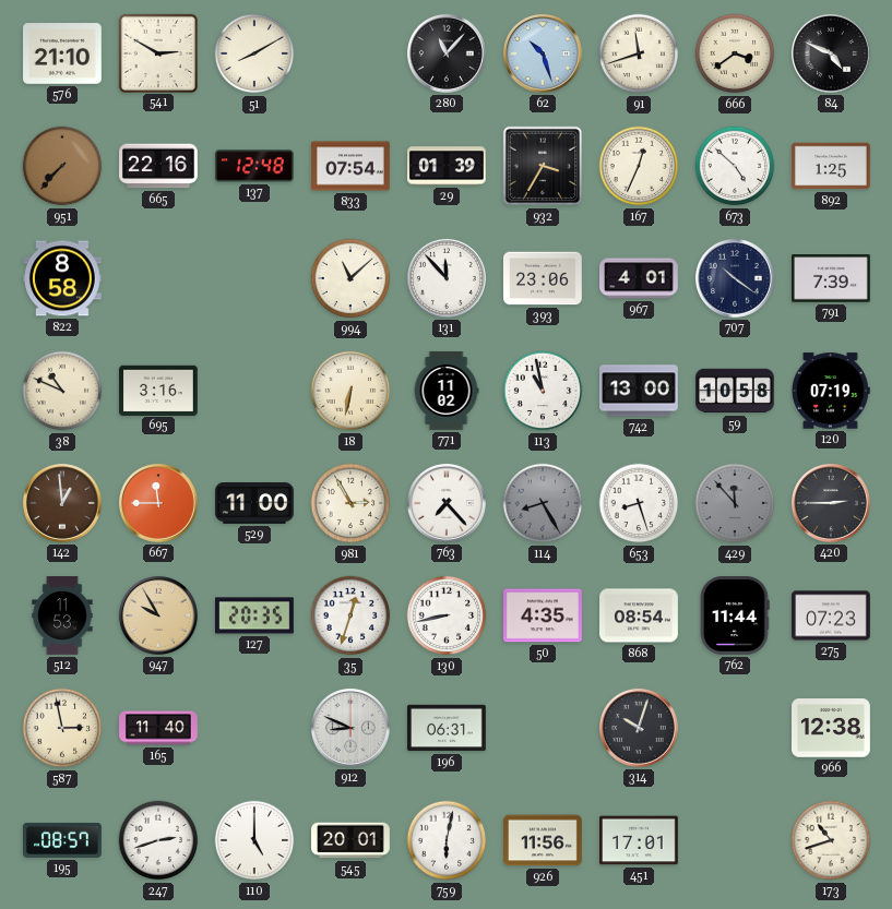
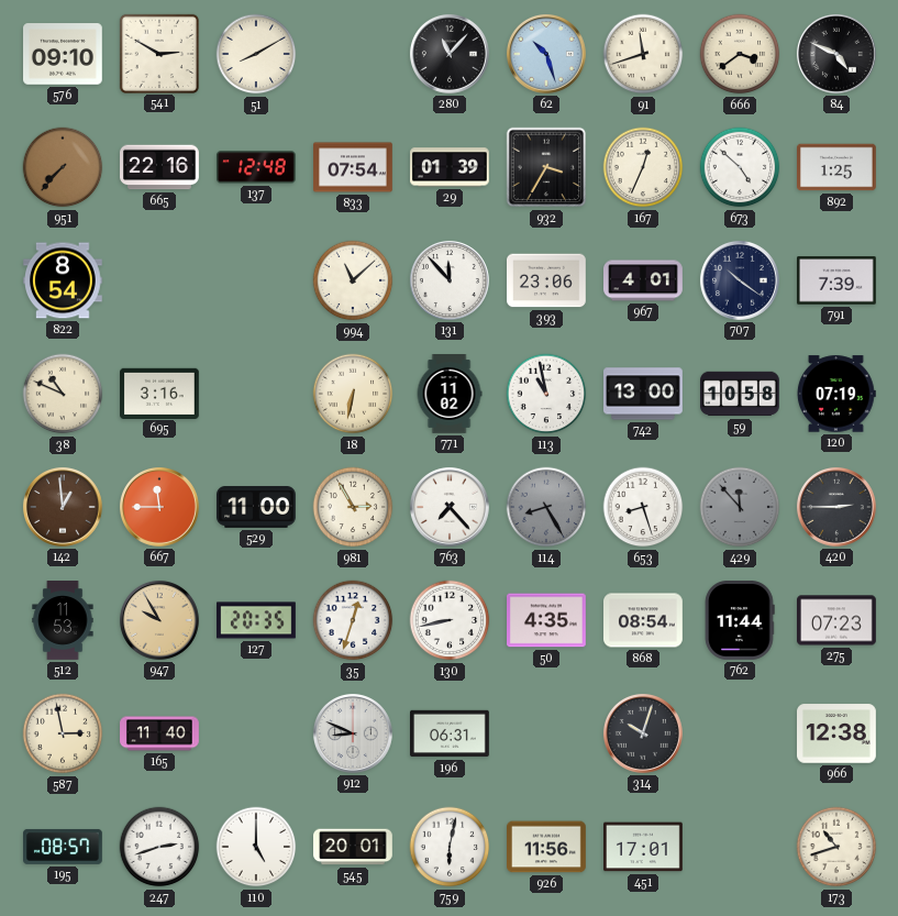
576: 21:10 -> 09:10 (64, 54)
822: 8:58 -> 8:54 (64, 280)
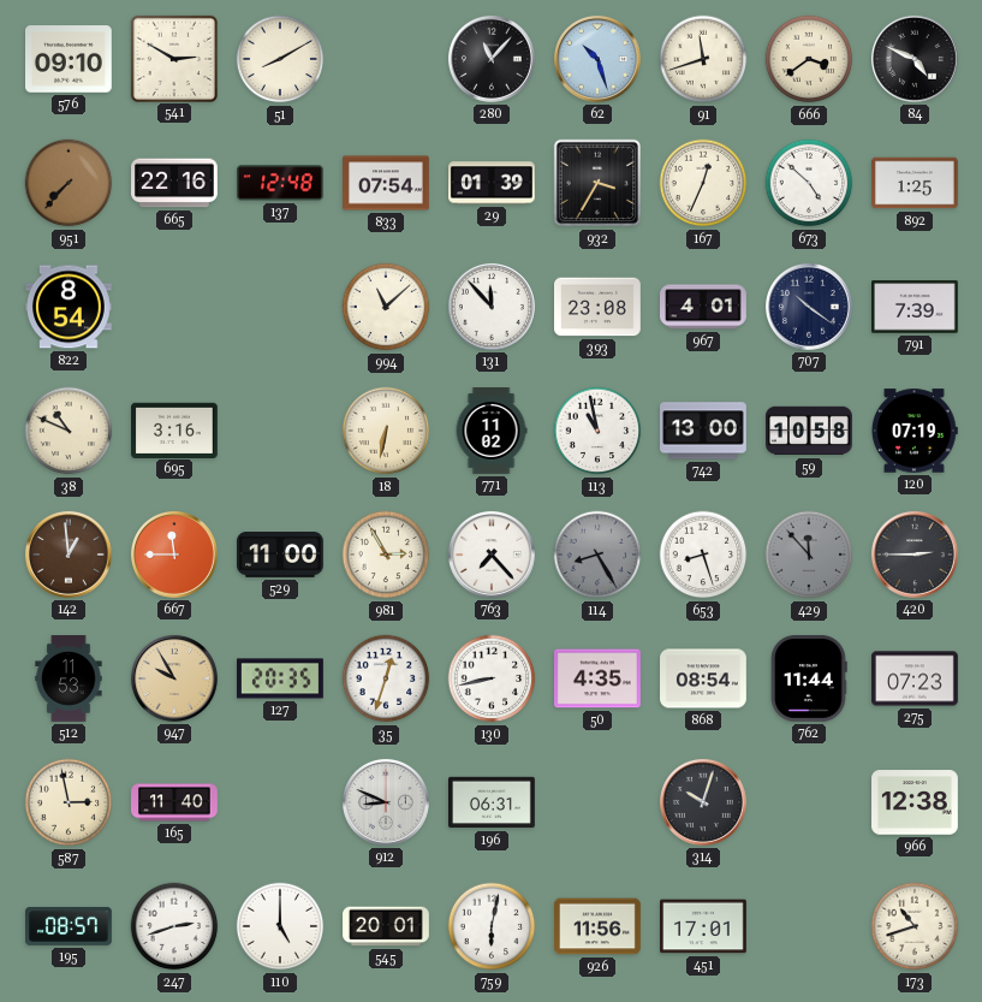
393: 23:06 -> 23:08 (599, 307)
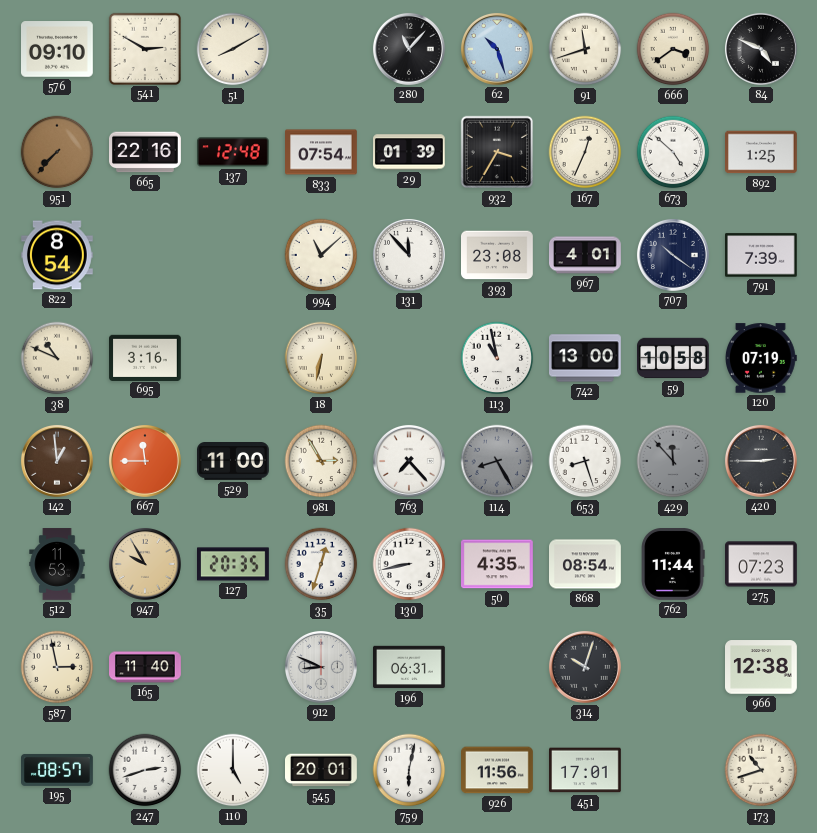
771: 11:02 -> none (492, 432)
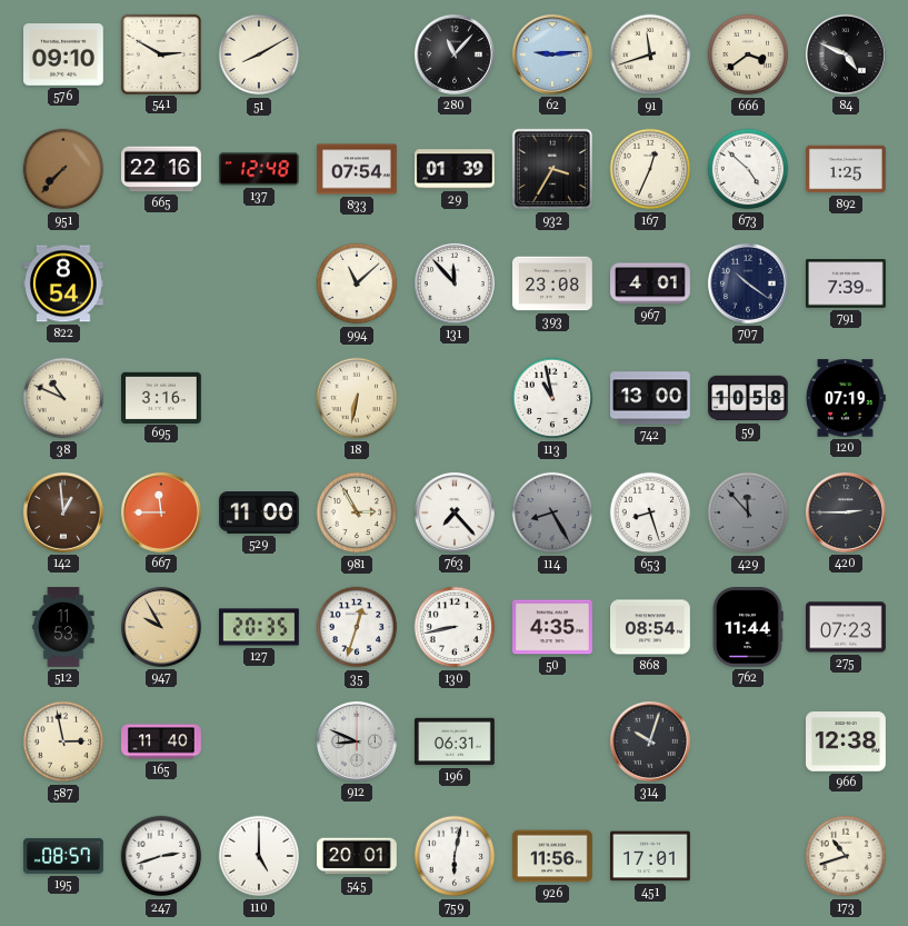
62: 10:27 -> 9:14 (552, 54)
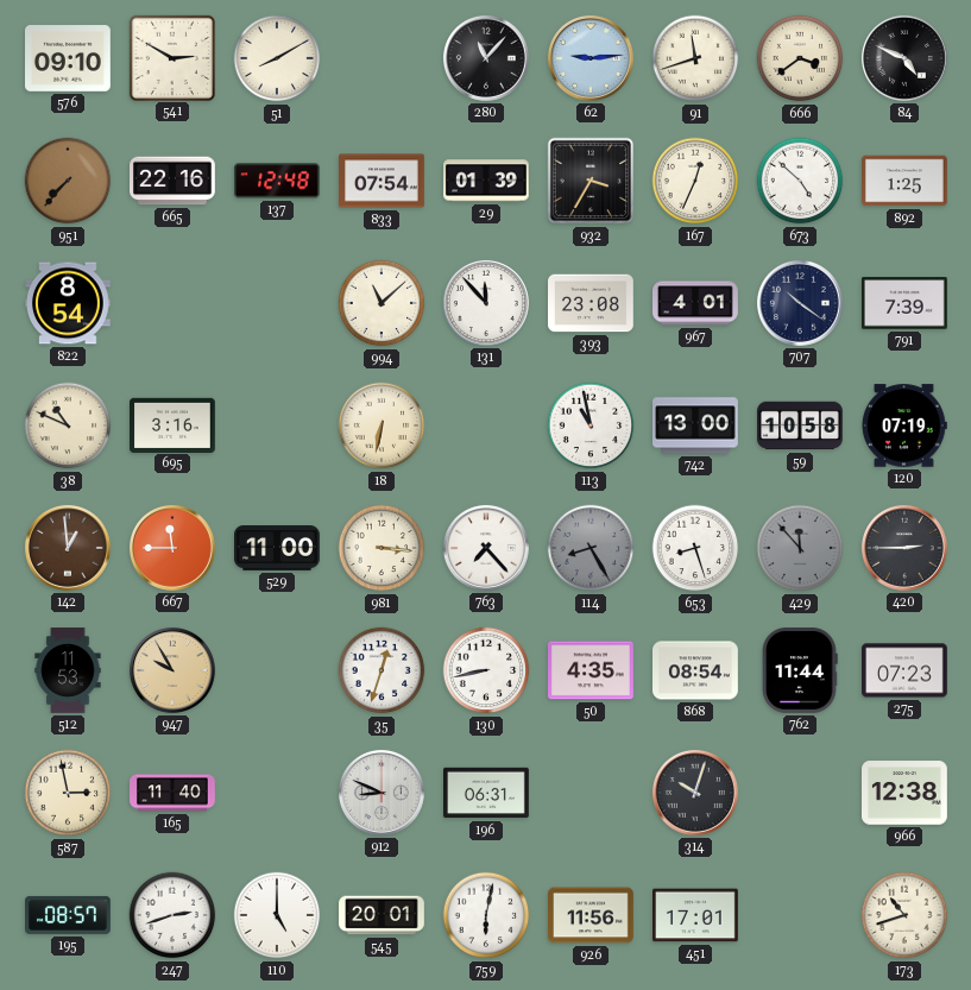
981: 2:55 -> 3:16 (382, 548)
127: 20:35 -> none (260, 627)
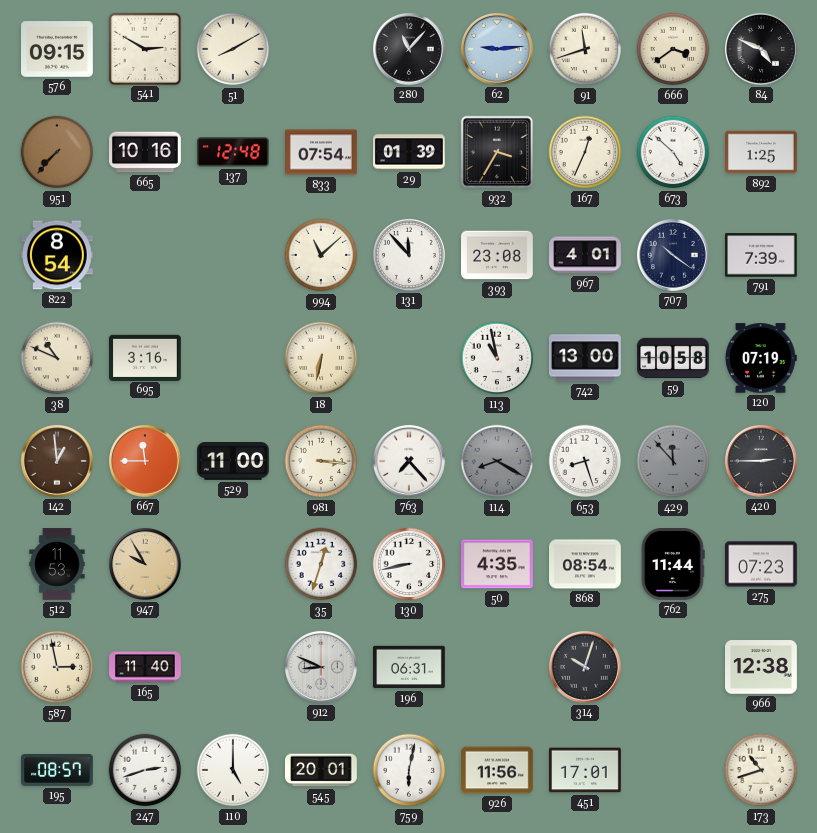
576: 09:10 -> 09:15 (58, 49)
665: 22:16 -> 10:16 (146, 152)
114: 8:25 -> 8:20 (497, 461)
